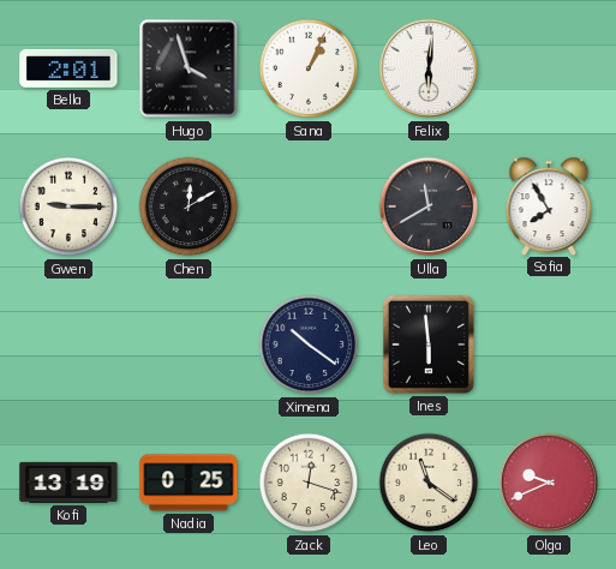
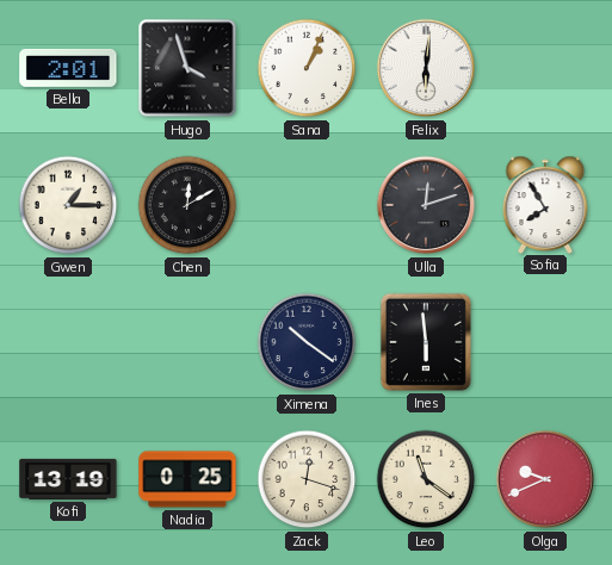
Gwen: 9:15 -> 1:15 (68, 205)
Ulla: 11:40 -> 12:12 (426, 205)
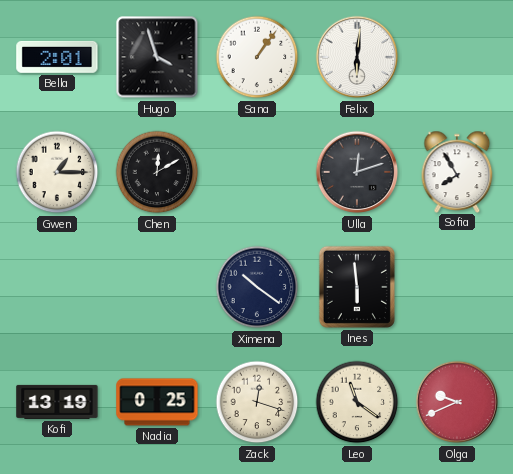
Sana: 1:04 -> 1:06 (257, 57)
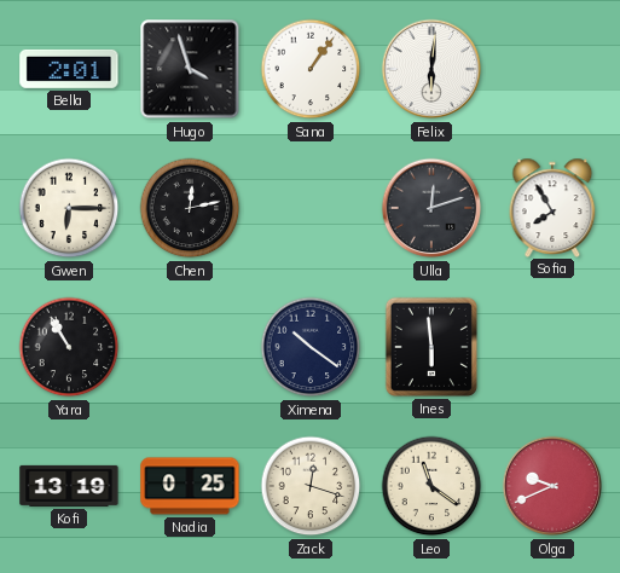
Gwen: 1:15 -> 6:15 (69, 208)
Chen: 12:10 -> 12:13 (190, 208)
Yara: none -> 10:55 (69, 347)
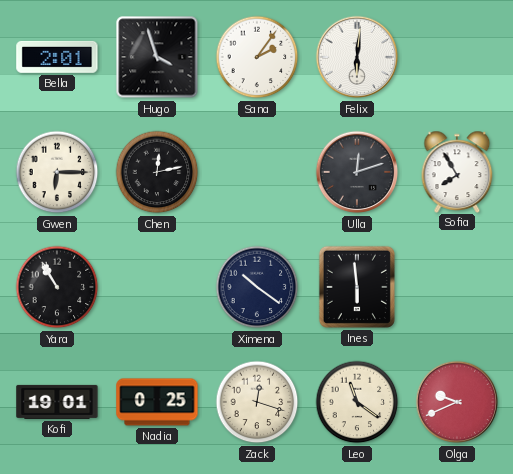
Sana: 1:06 -> 2:06 (257, 57)
Kofi: 13:19 -> 19:01 (57, 402)
